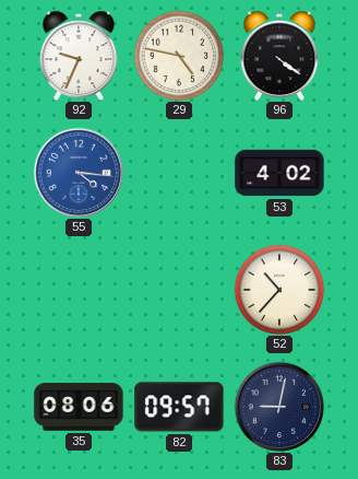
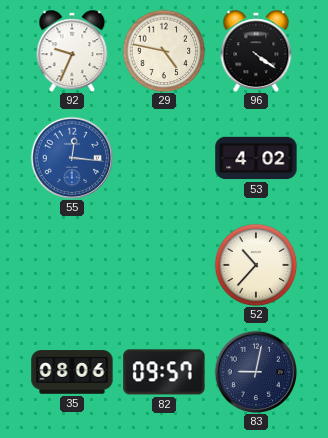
55: 4:16 -> 12:16 (72, 158)
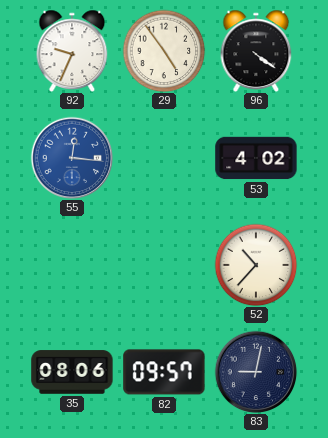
29: 4:47 -> 4:54 (164, 51)
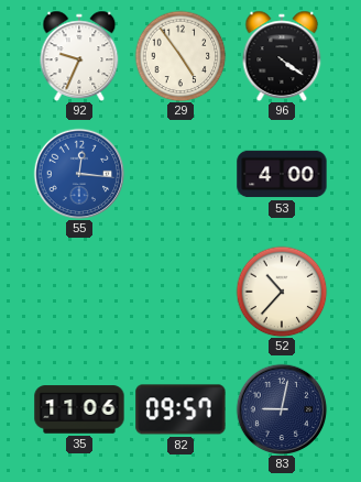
53: 4:02 -> 4:00 (282, 174)
35: 08:06 -> 11:06 (79, 409)
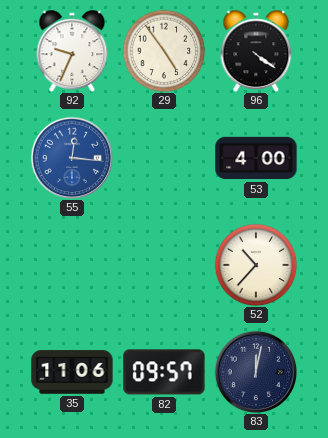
83: 9:02 -> 12:02 (256, 372)
